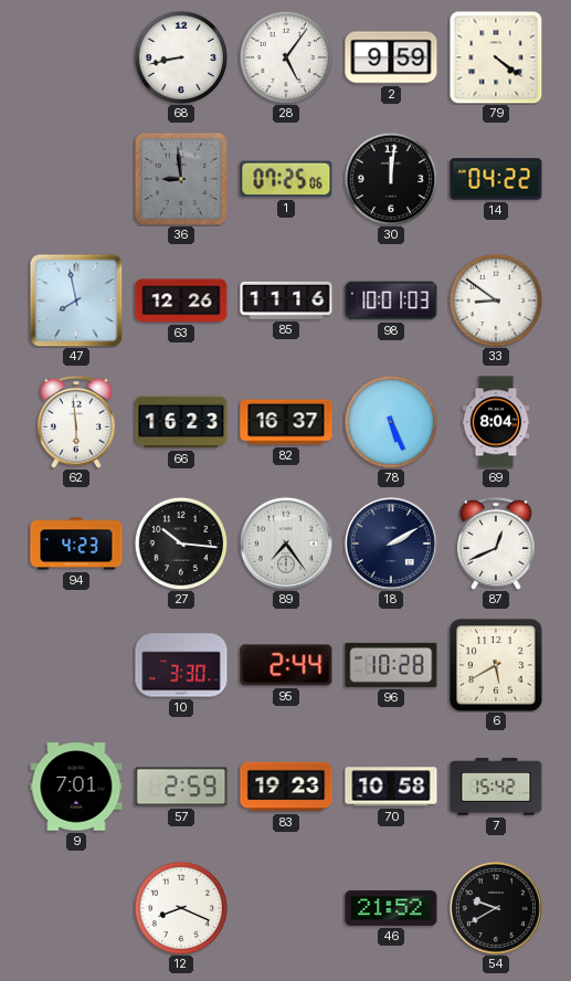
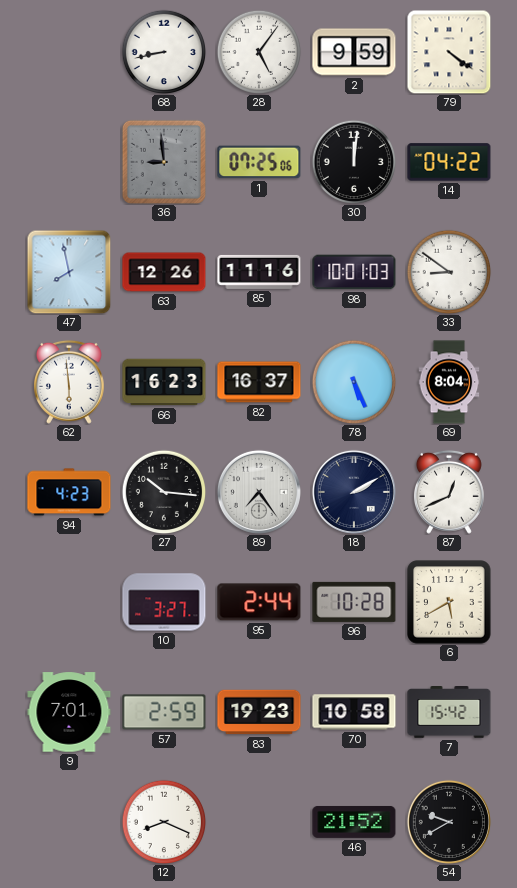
10: 3:30 -> 3:27 (164, 602)
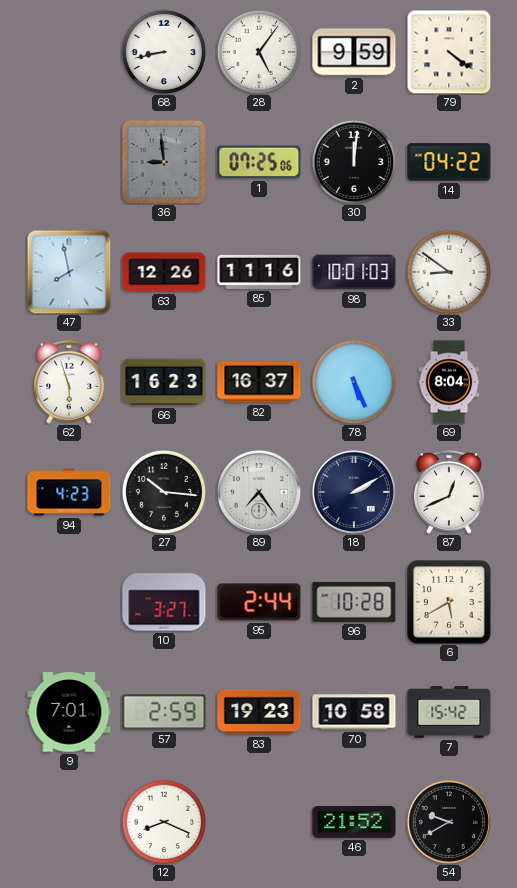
62: 5:59 -> 5:57 (69, 382)
